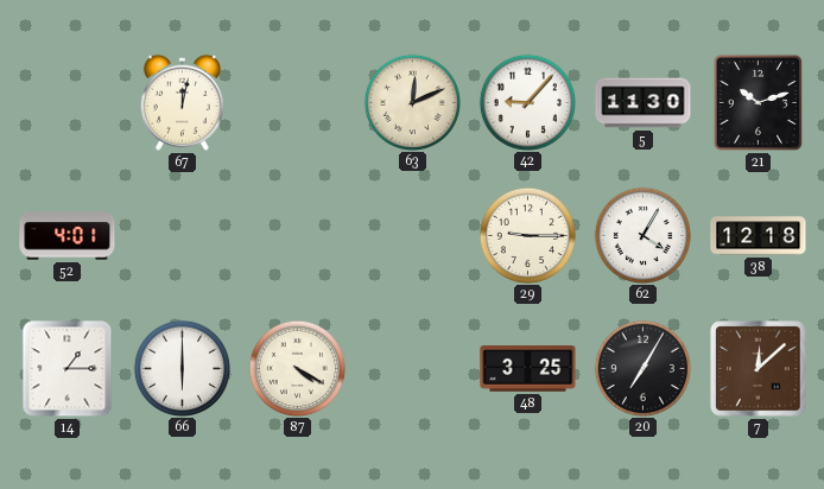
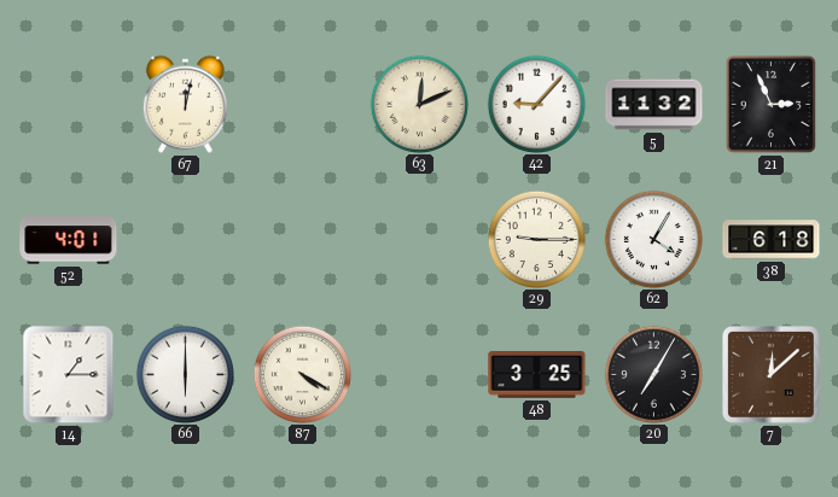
5: 11:30 -> 11:32 (654, 105)
21: 10:12 -> 2:56 (770, 104)
38: 12:18 -> 6:18 (772, 240)
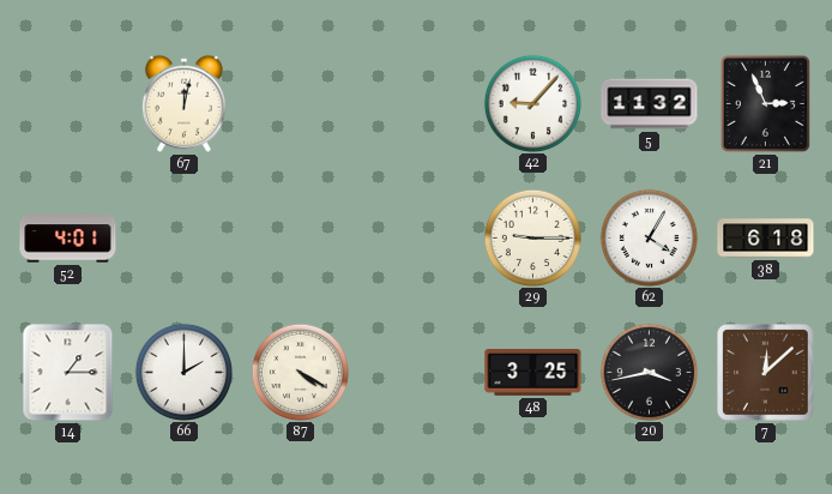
63: 12:11 -> none (419, 104)
66: 6:00 -> 2:00 (183, 372)
20: 7:05 -> 3:43 (649, 372)
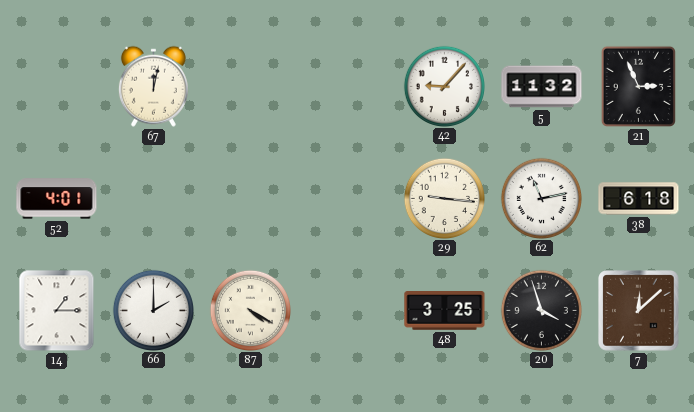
29: 9:15 -> 9:16 (444, 198)
62: 4:05 -> 11:13 (541, 198)
20: 3:43 -> 3:57 (541, 310)
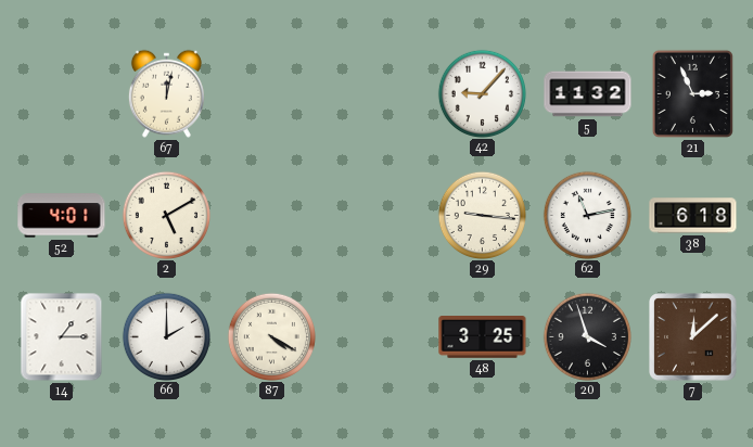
2: none -> 5:10 (166, 215)
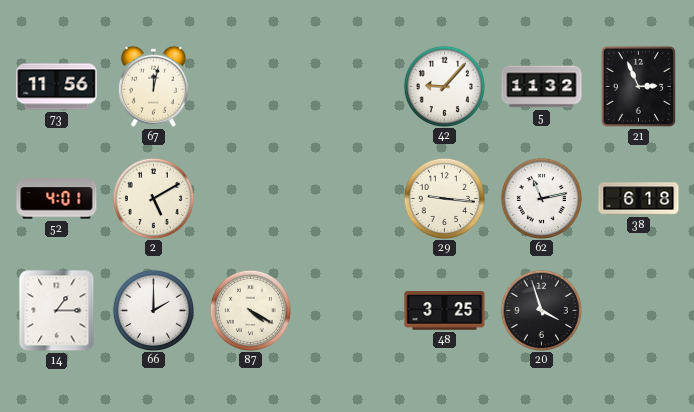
73: none -> 11:56 (57, 87)
7: 12:08 -> none (693, 337)
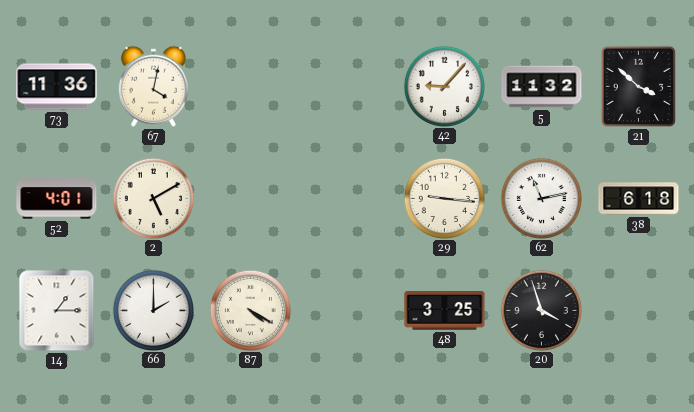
73: 11:56 -> 11:36 (57, 87)
67: 12:02 -> 4:02 (153, 86)
21: 2:56 -> 3:52 (638, 86)
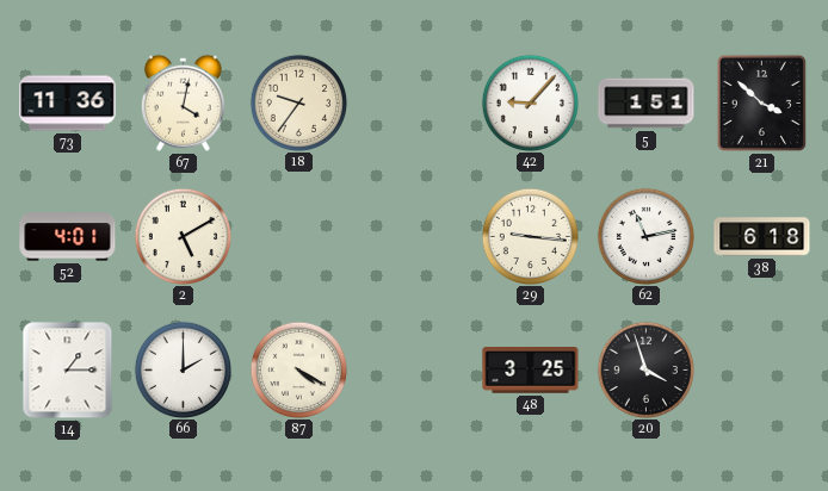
18: none -> 9:36 (298, 102)
5: 11:32 -> 1:51 (647, 104)
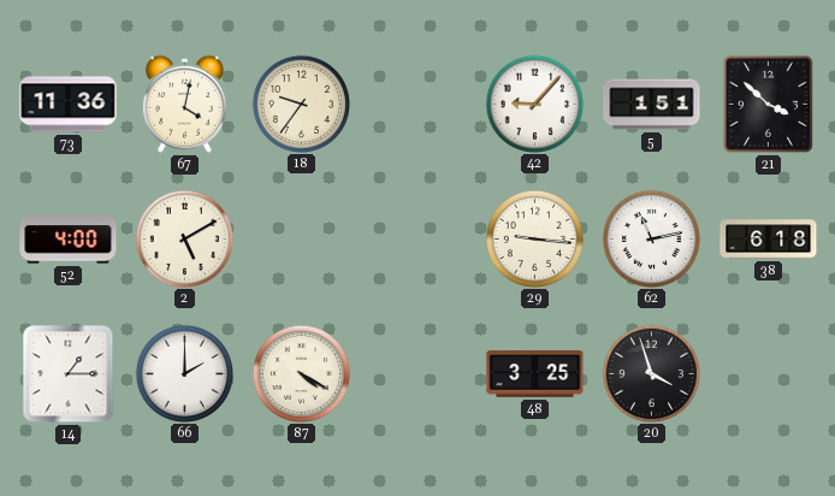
52: 4:01 -> 4:00 (69, 240)
